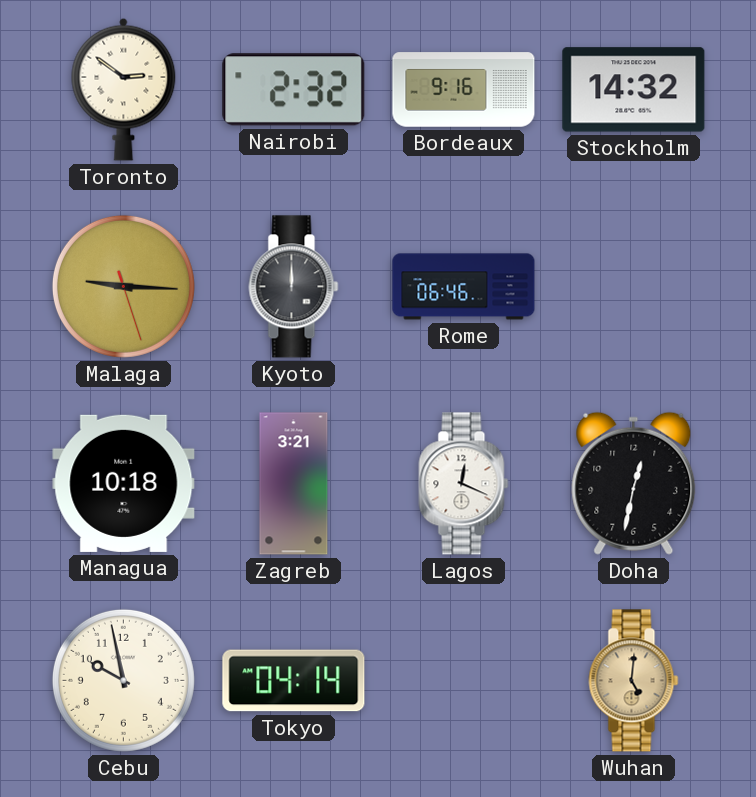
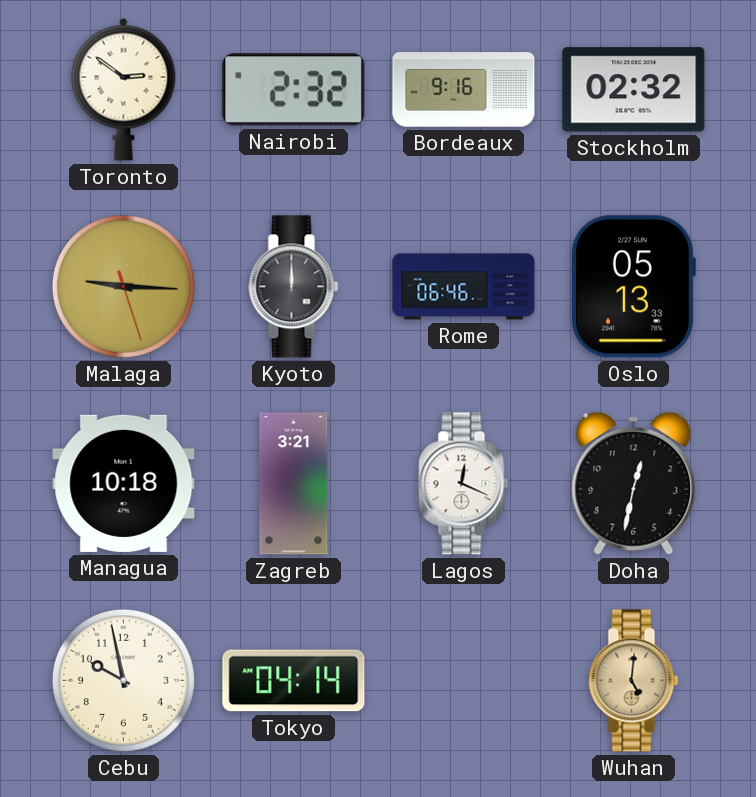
Stockholm: 14:32 -> 02:32 (634, 90)
Oslo: none -> 05:13 (633, 287)
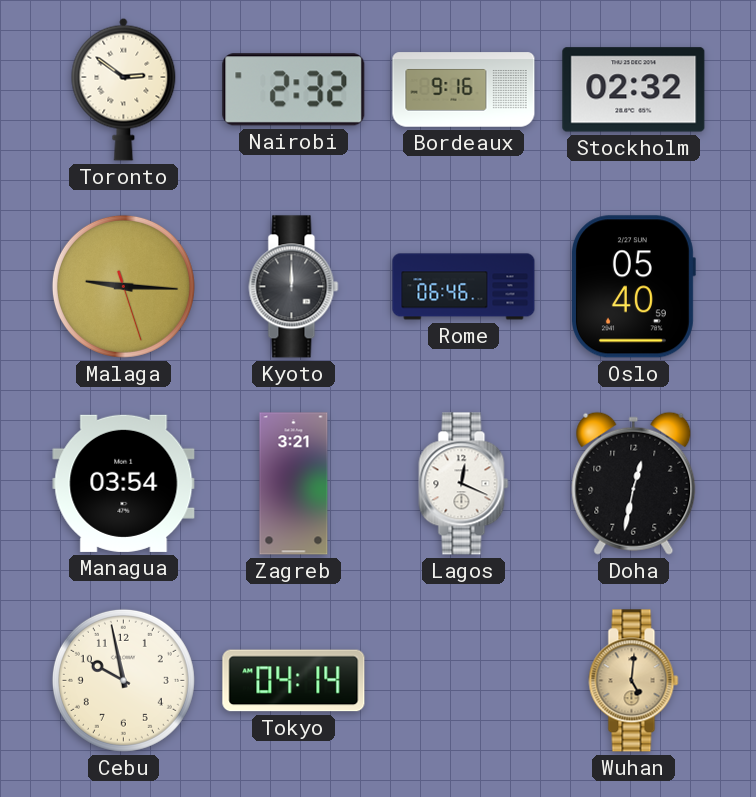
Oslo: 05:13 -> 05:40 (633, 287)
Managua: 10:18 -> 03:54 (124, 483)
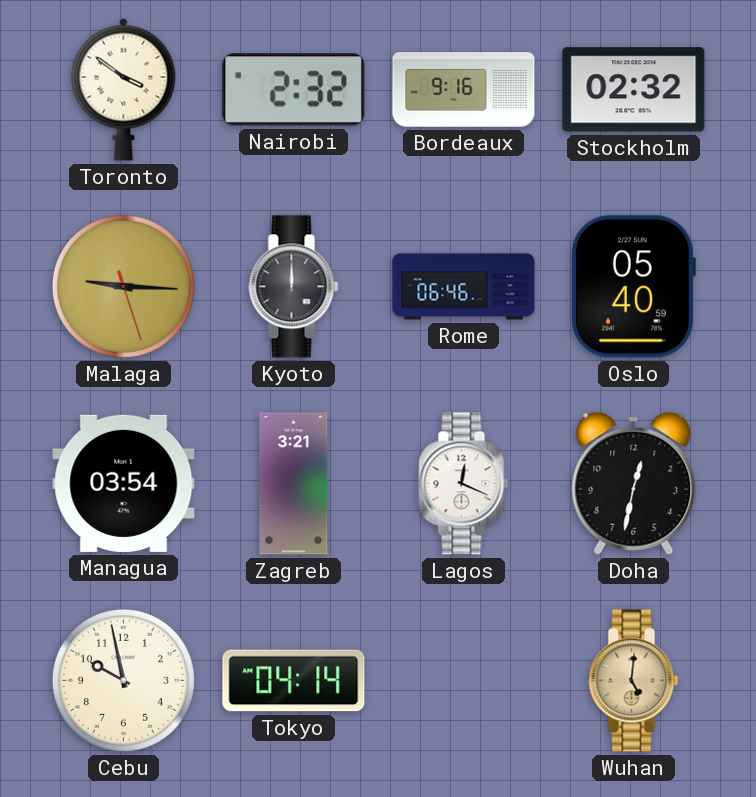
Toronto: 2:51 -> 3:51 (124, 89)
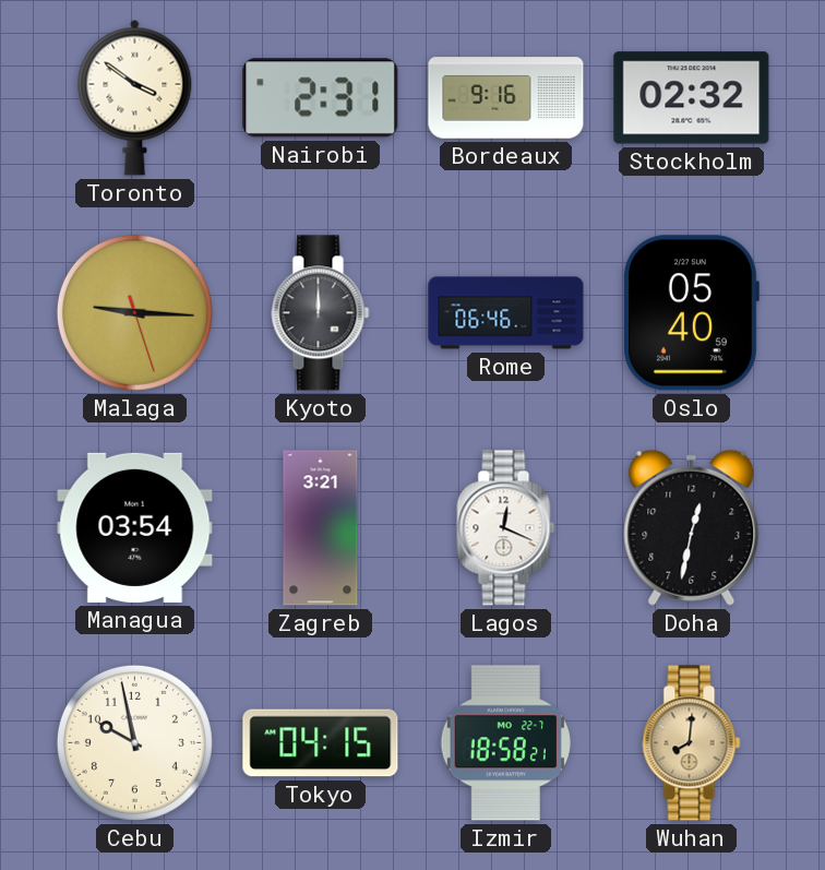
Nairobi: 2:32 -> 2:31 (321, 98)
Tokyo: 04:14 -> 04:15 (321, 743)
Izmir: none -> 18:58 (505, 743)
Wuhan: 5:01 -> 8:01 (692, 743)
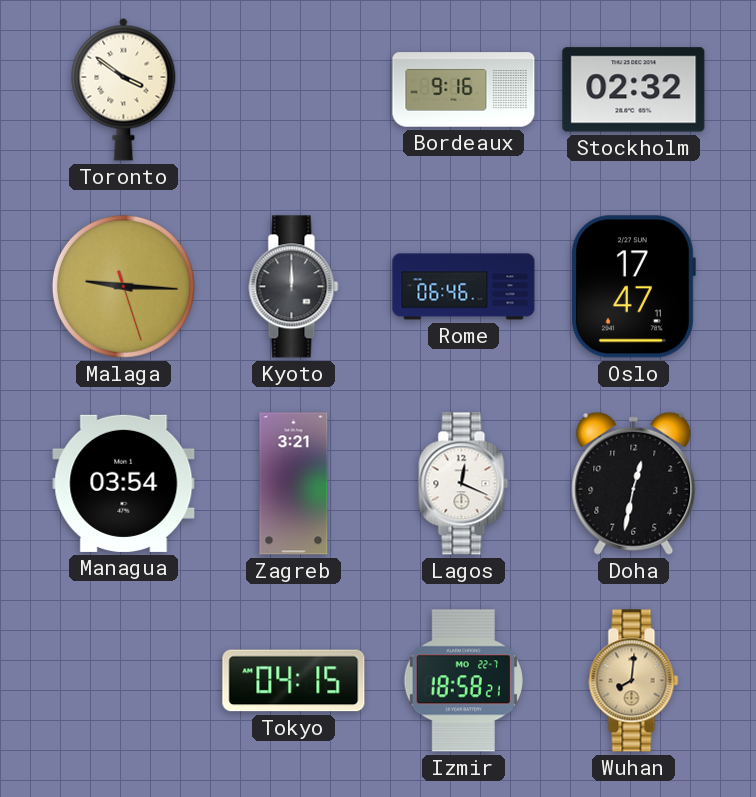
Nairobi: 2:31 -> none (321, 98)
Oslo: 05:40 -> 17:47 (633, 287)
Cebu: 9:58 -> none (134, 742)
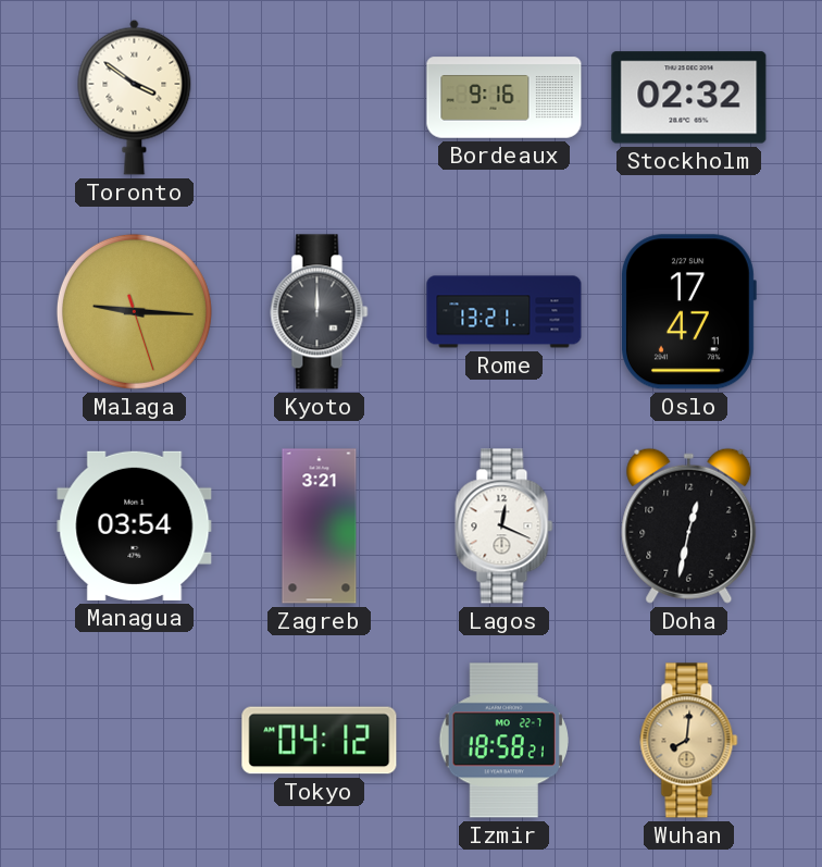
Rome: 06:46 -> 13:21 (505, 312)
Tokyo: 04:15 -> 04:12 (320, 741)
